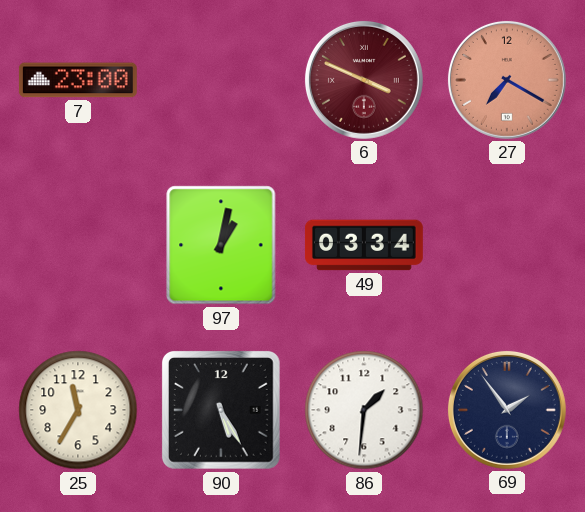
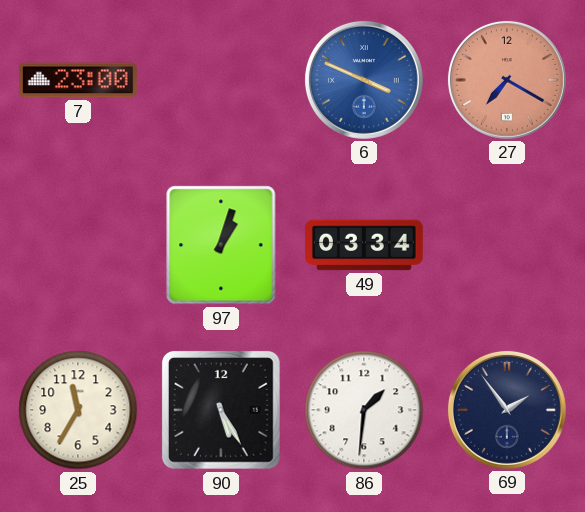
6 dial: burgundy -> blue (364, 80)
97: 1:02 -> 1:03 (221, 245)
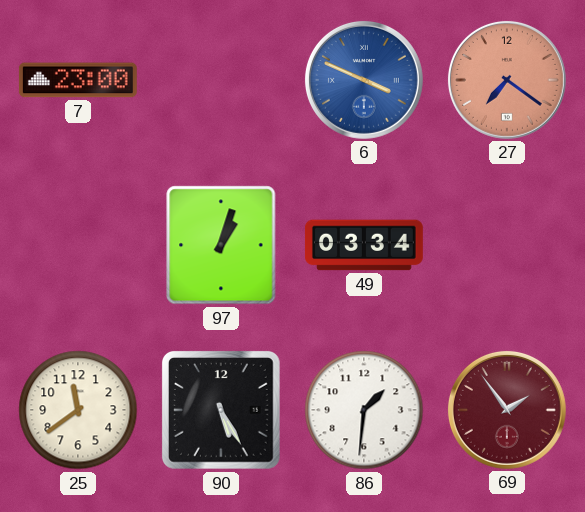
27: 7:20 -> 7:21 (507, 80)
25: 11:35 -> 11:39 (78, 410)
69 dial: navy -> burgundy (507, 410)
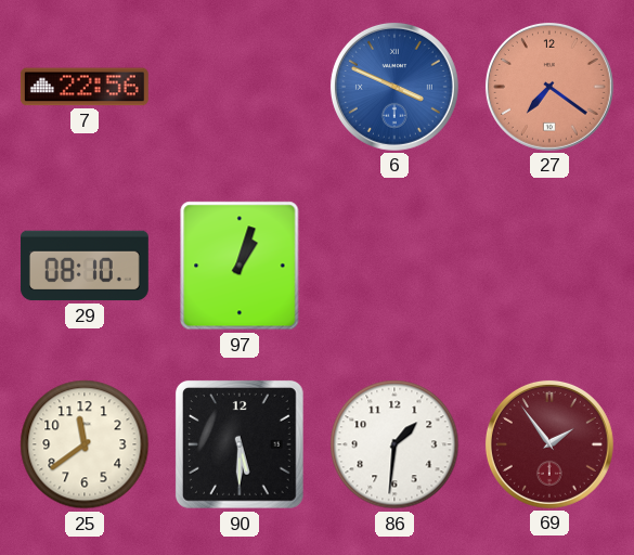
7: 23:00 -> 22:56 (85, 87)
29: none -> 08:10 (85, 266)
49: 03:34 -> none (364, 245)
90: 5:25 -> 5:30 (241, 446)
